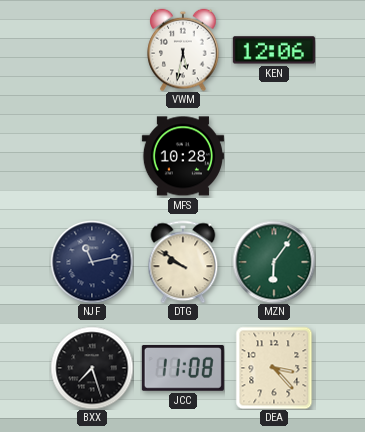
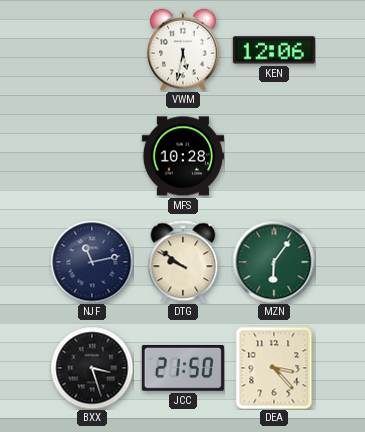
BXX: 7:27 -> 3:27 (92, 368)
JCC: 11:08 -> 21:50 (183, 368)
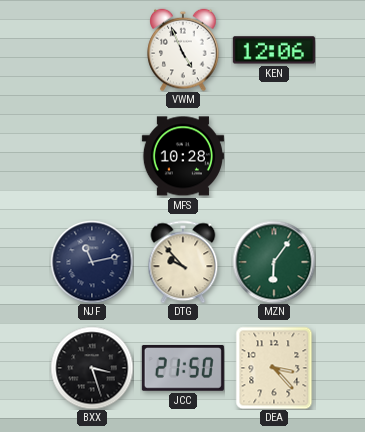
VWM: 5:32 -> 4:56 (183, 50)
DTG: 9:51 -> 9:53 (183, 262)
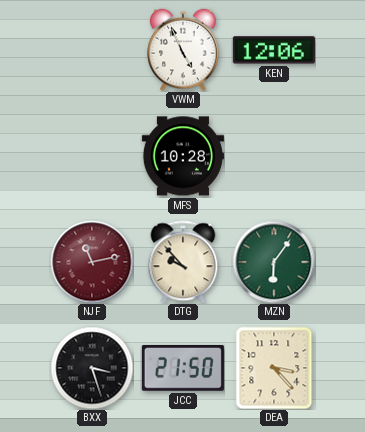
NJF dial: navy -> burgundy (92, 262)
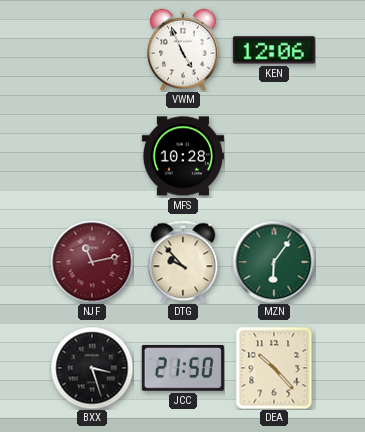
DEA: 3:23 -> 10:23 (274, 368)
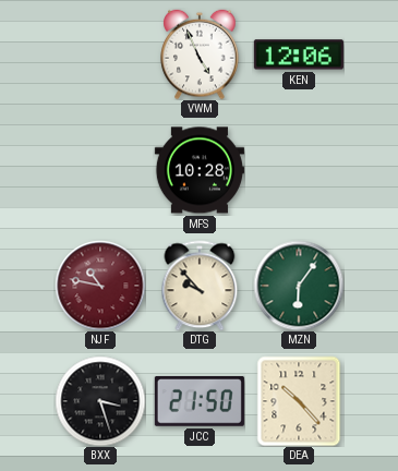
NJF: 11:13 -> 10:47 (100, 286)
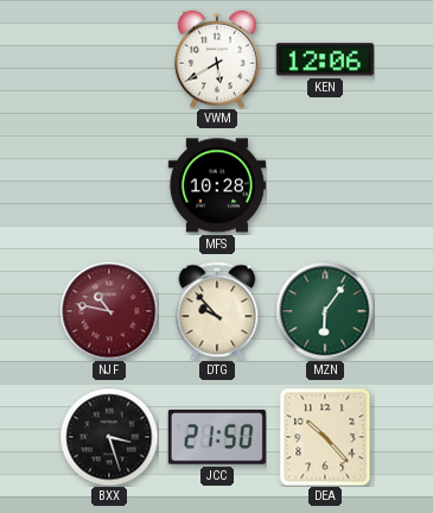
VWM: 4:56 -> 5:40 (217, 59)
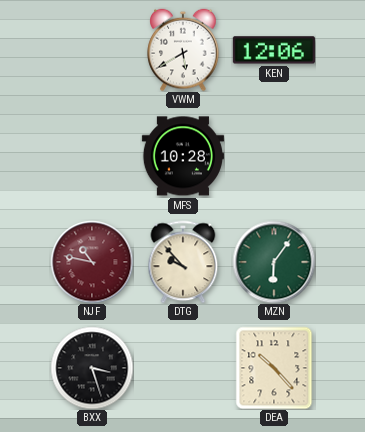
JCC: 21:50 -> none (217, 437)
